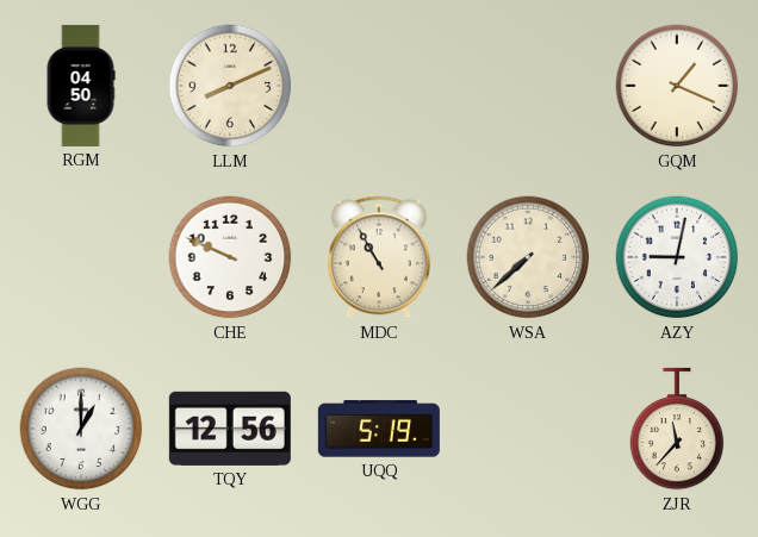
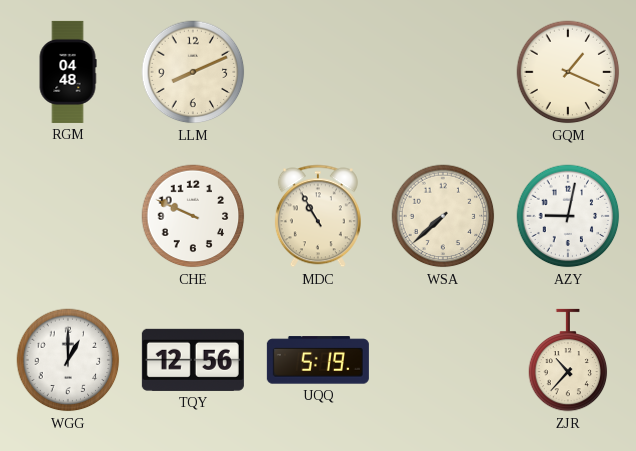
RGM: 04:50 -> 04:48 (68, 72)
ZJR: 11:37 -> 10:37 (568, 360)
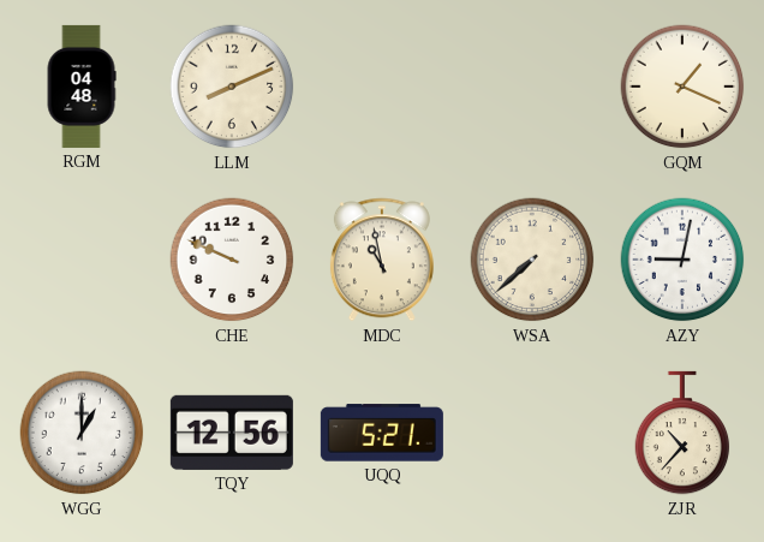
MDC: 10:55 -> 10:58 (382, 260)
UQQ: 5:19 -> 5:21 (382, 433)
